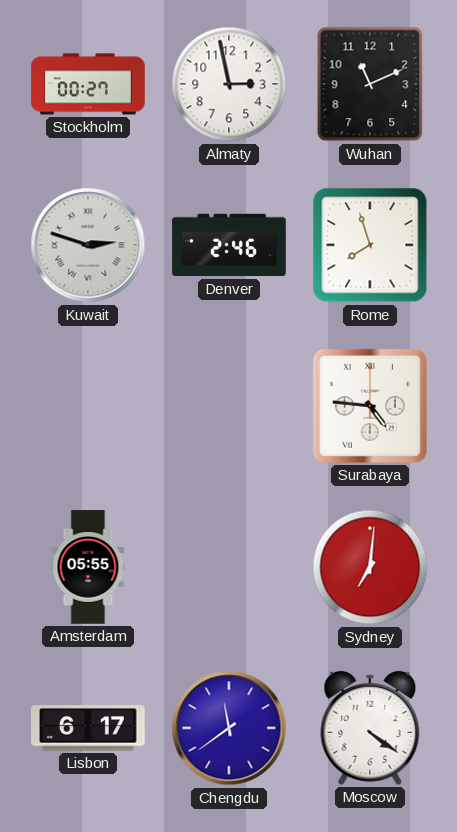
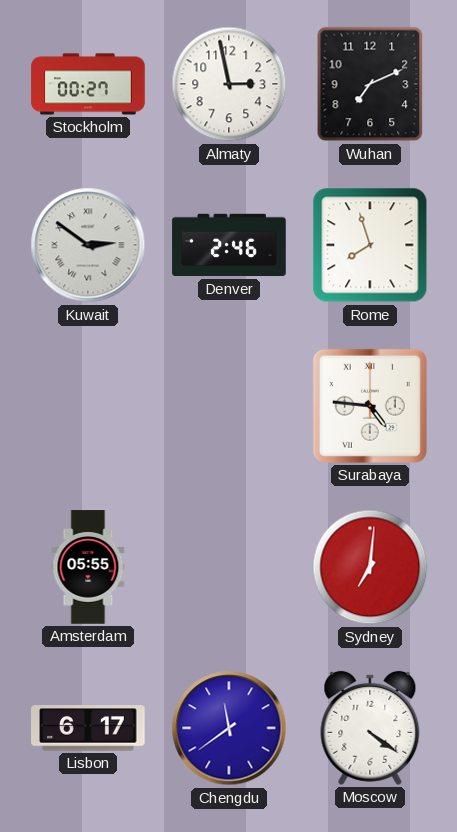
Wuhan: 11:11 -> 7:11 (370, 84)
Kuwait: 2:48 -> 2:51 (88, 245)
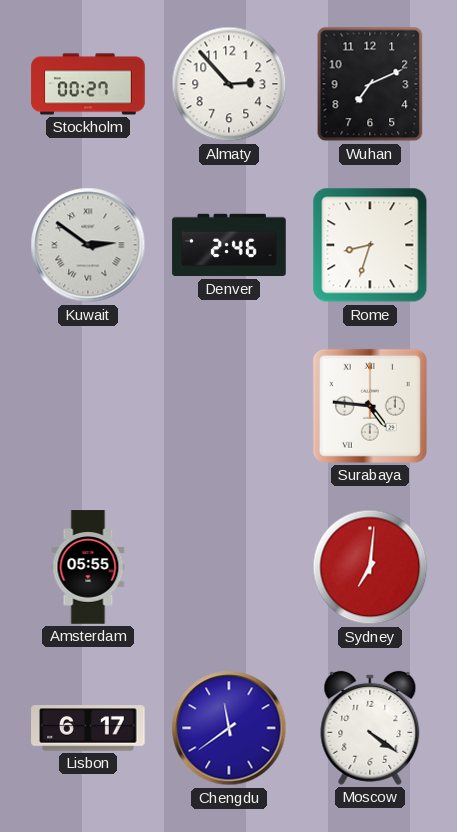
Almaty: 2:58 -> 2:53 (229, 84)
Rome: 7:57 -> 8:33 (370, 245)
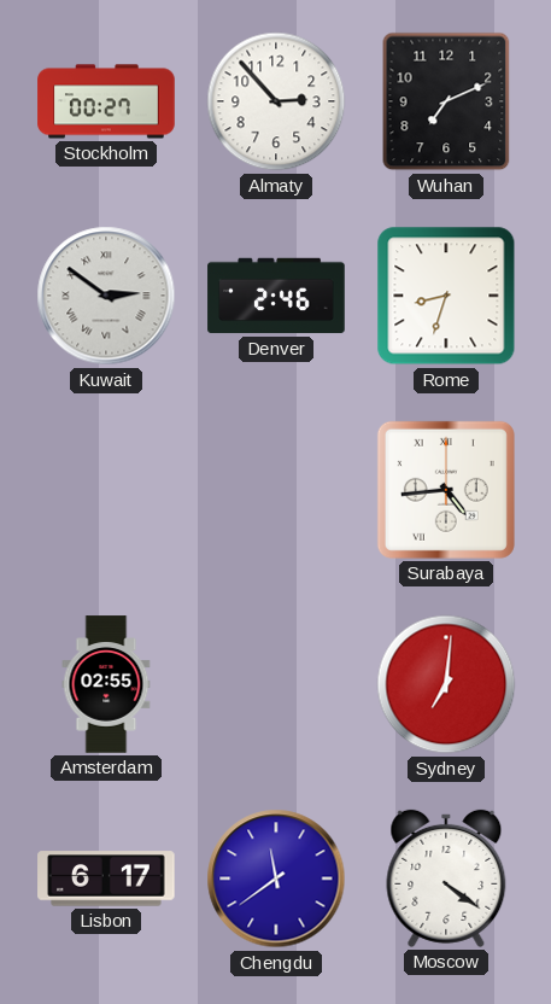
Surabaya: 4:46 -> 4:44 (446, 490)
Amsterdam: 05:55 -> 02:55 (106, 684)
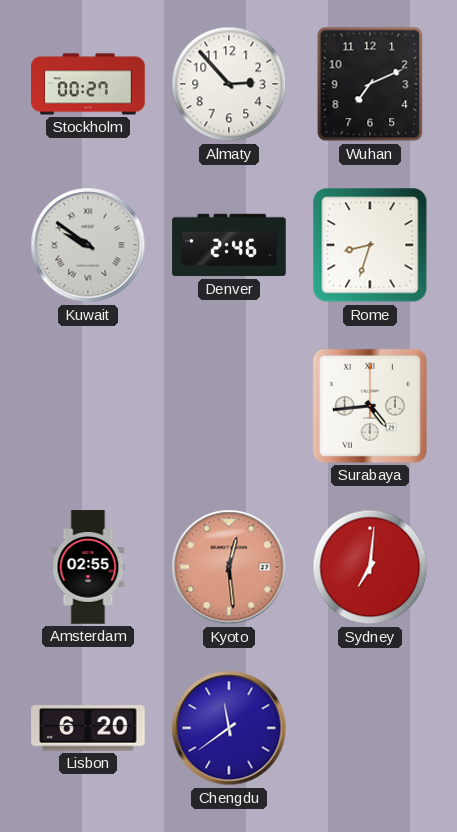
Kuwait: 2:51 -> 9:51 (88, 245)
Kyoto: none -> 12:29 (229, 567)
Lisbon: 6:17 -> 6:20 (88, 728)
Moscow: 4:21 -> none (446, 878)
